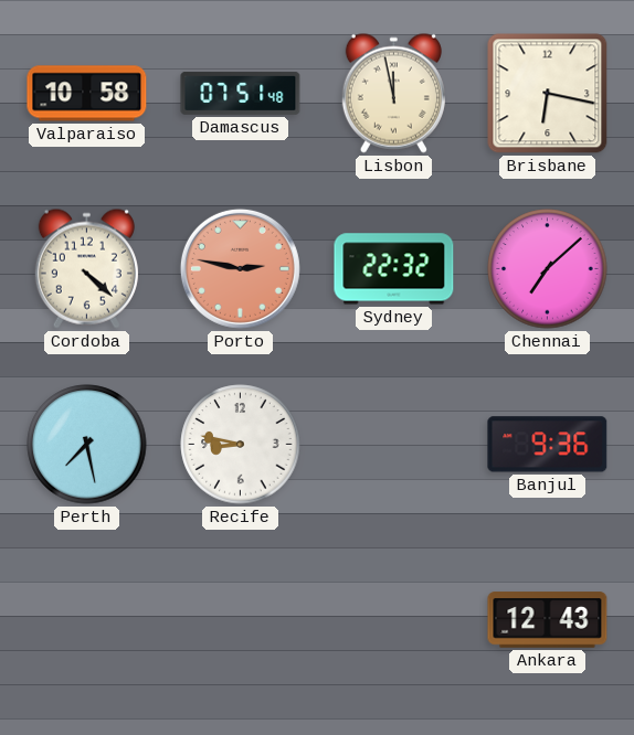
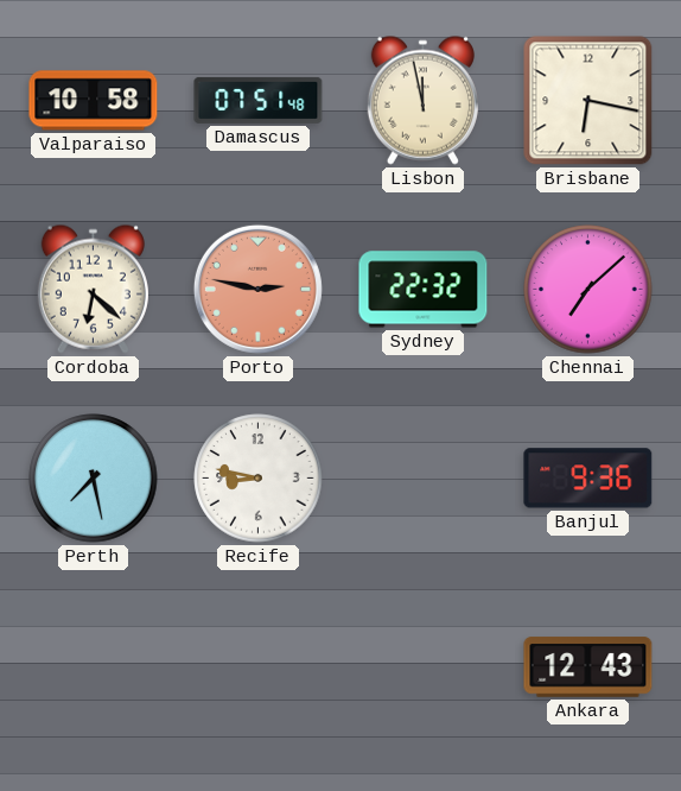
Cordoba: 4:22 -> 6:22 (93, 289)
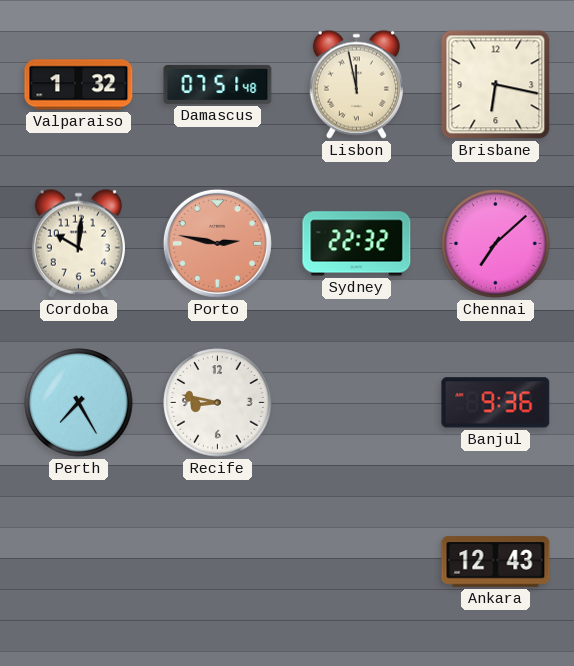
Valparaiso: 10:58 -> 1:32 (79, 85)
Cordoba: 6:22 -> 10:01 (78, 243)
Perth: 7:28 -> 7:25 (79, 403)
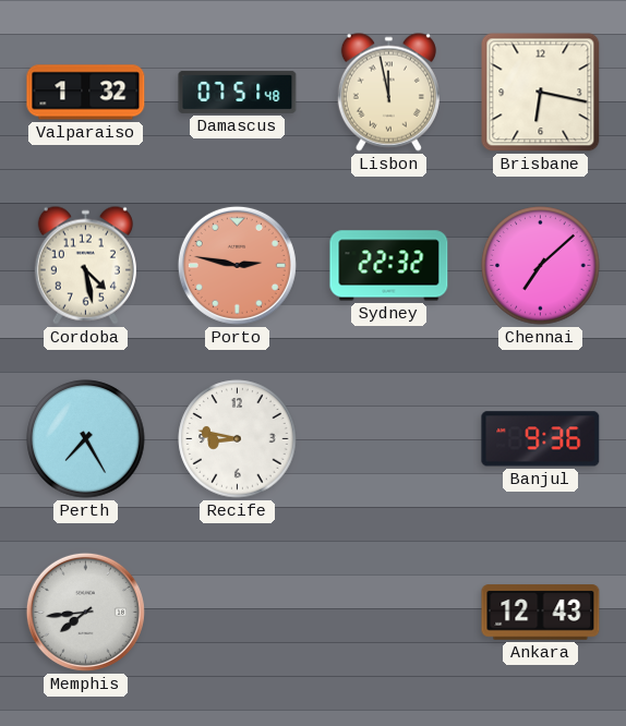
Cordoba: 10:01 -> 4:28 (85, 265)
Memphis: none -> 7:44 (85, 612)
